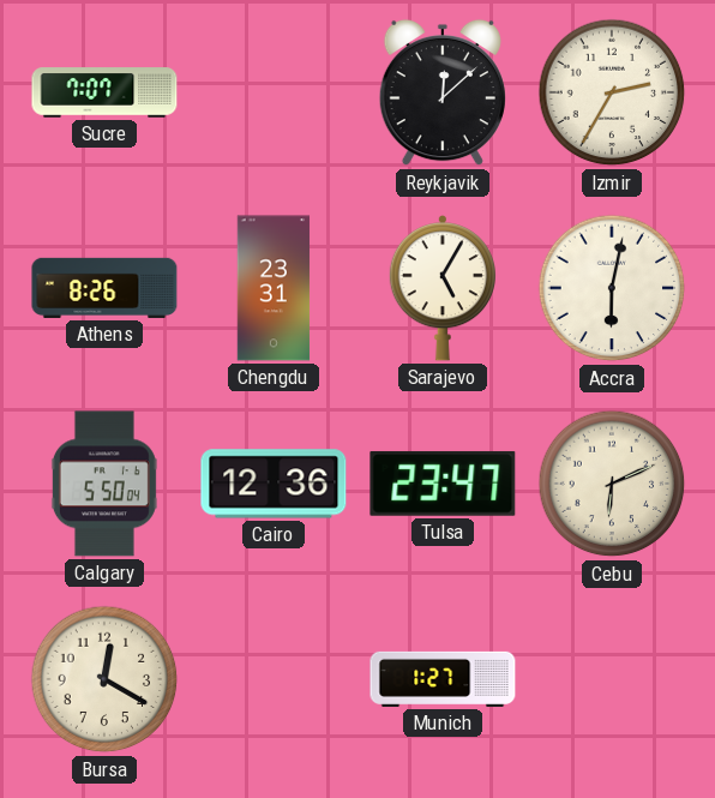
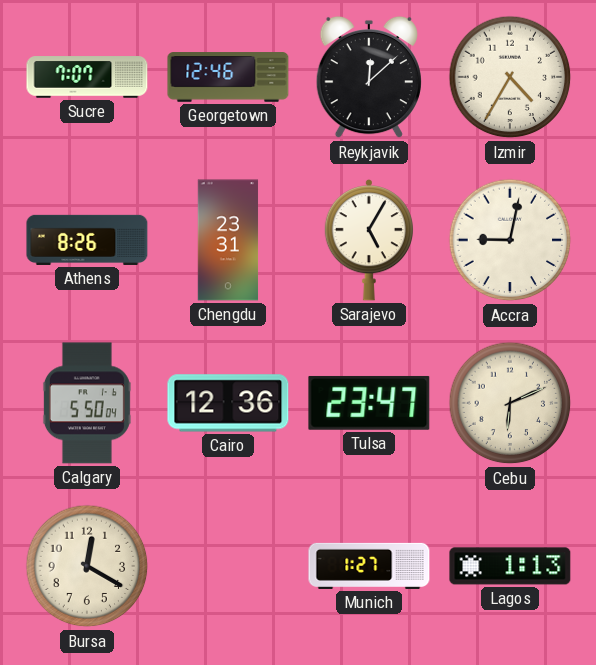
Georgetown: none -> 12:46 (228, 77)
Izmir: 2:35 -> 4:35 (510, 77)
Accra: 6:02 -> 9:02 (510, 240)
Lagos: none -> 1:13 (510, 566)
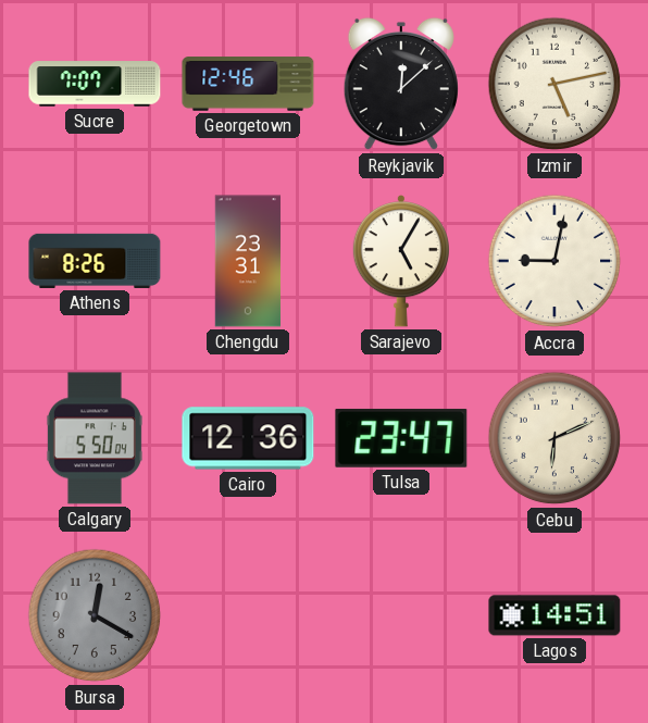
Izmir: 4:35 -> 5:13 (554, 84)
Bursa dial: cream -> grey (95, 615)
Munich: 1:27 -> none (369, 566)
Lagos: 1:13 -> 14:51 (554, 615)
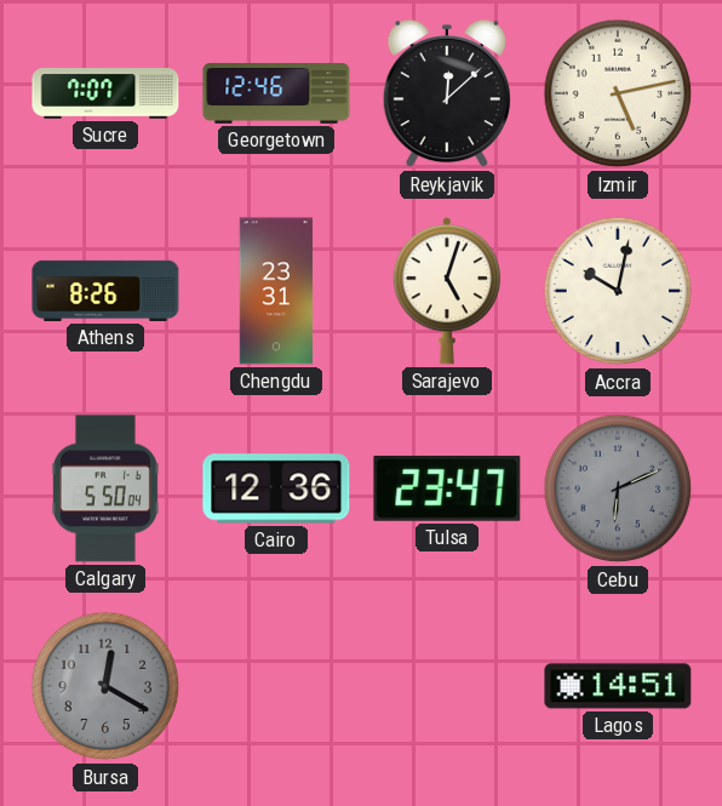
Sarajevo: 5:05 -> 5:03 (446, 292)
Accra: 9:02 -> 10:02 (618, 291)
Cebu dial: cream -> grey (618, 488)
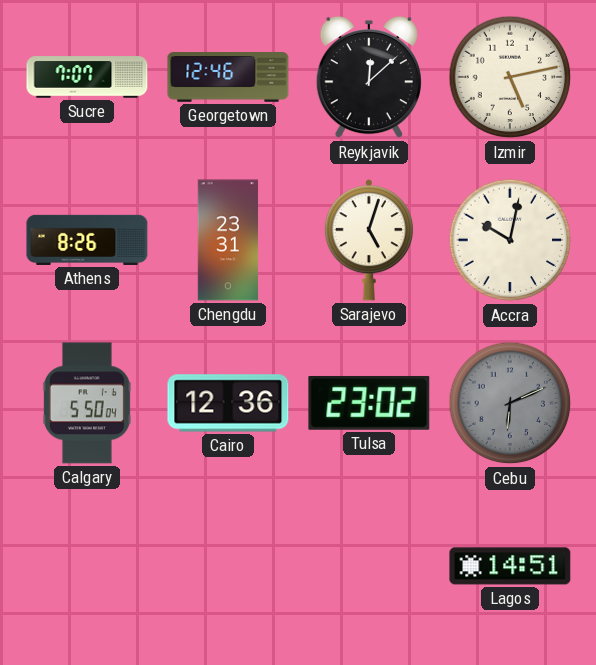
Tulsa: 23:47 -> 23:02 (369, 403)
Bursa: 12:20 -> none (105, 686)
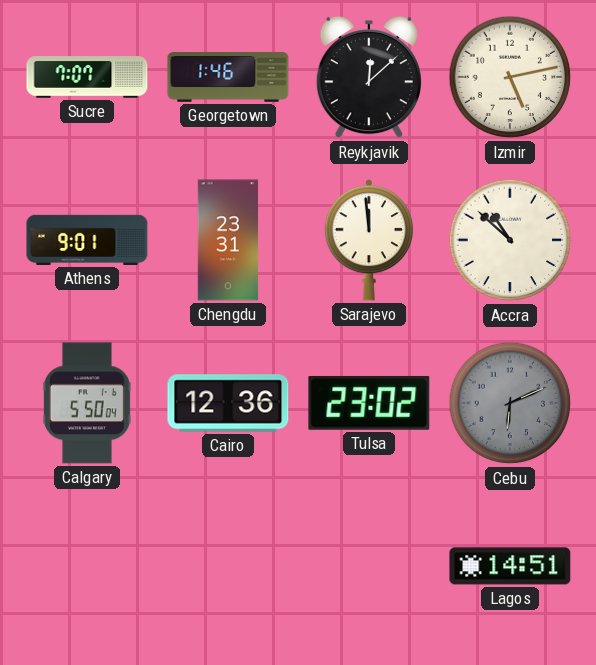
Georgetown: 12:46 -> 1:46 (228, 77)
Athens: 8:26 -> 9:01 (87, 240)
Sarajevo: 5:03 -> 11:59 (368, 241)
Accra: 10:02 -> 10:52 (510, 240)
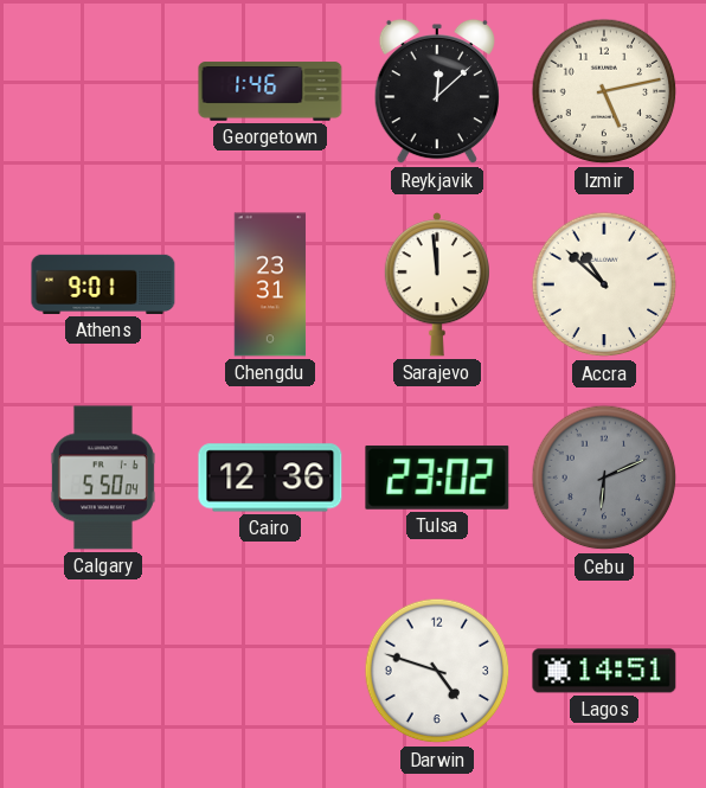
Sucre: 7:07 -> none (87, 77)
Darwin: none -> 4:48 (437, 671)
